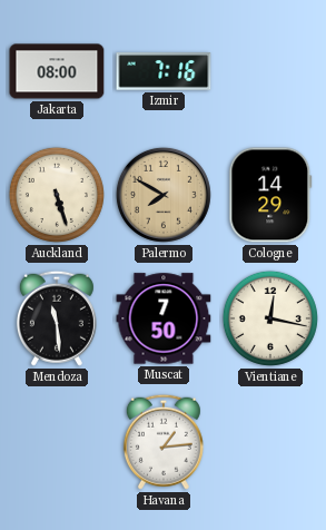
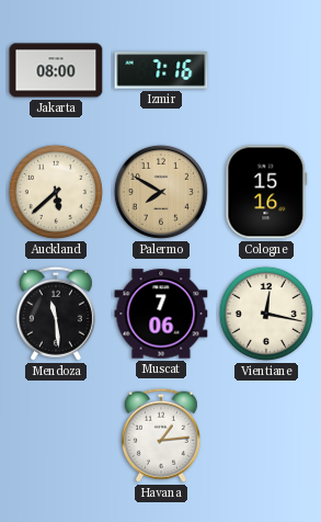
Auckland: 5:27 -> 5:38 (56, 192)
Cologne: 14:29 -> 15:16 (266, 192)
Muscat: 7:50 -> 7:06 (161, 314)
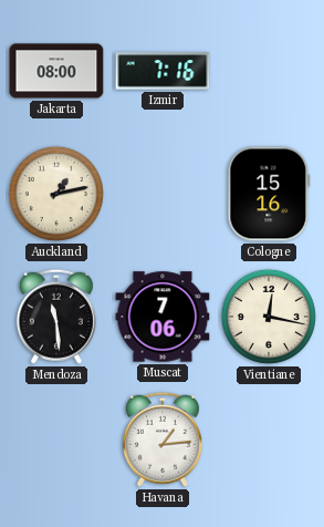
Auckland: 5:38 -> 1:13 (56, 194)
Palermo: 7:50 -> none (161, 192)
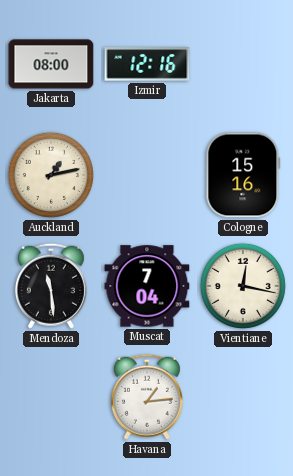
Izmir: 7:16 -> 12:16 (147, 64)
Muscat: 7:06 -> 7:04 (147, 286)
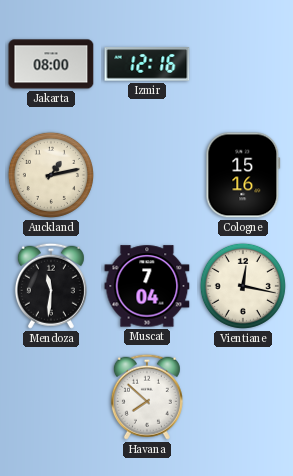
Mendoza: 11:29 -> 11:31 (51, 286)
Havana: 1:14 -> 7:52 (147, 397)
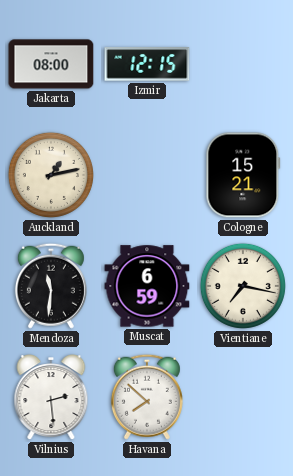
Izmir: 12:16 -> 12:15 (147, 64)
Cologne: 15:16 -> 15:21 (243, 175)
Muscat: 7:04 -> 6:59 (147, 286)
Vientiane: 12:17 -> 7:17 (243, 286)
Vilnius: none -> 2:29 (51, 398)
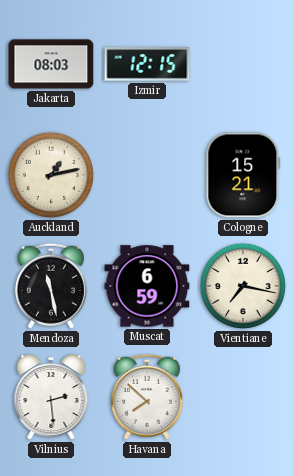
Jakarta: 08:00 -> 08:03 (51, 64)
Mendoza: 11:31 -> 11:28 (51, 286)
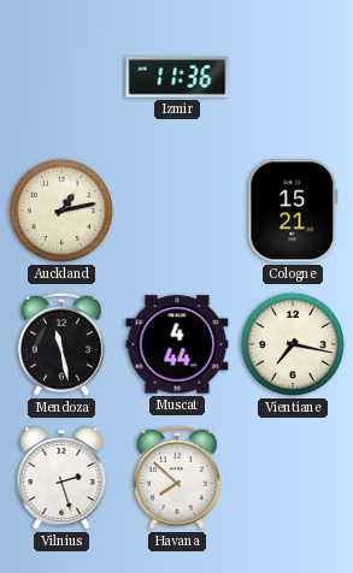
Jakarta: 08:03 -> none (51, 64)
Izmir: 12:15 -> 11:36 (177, 77)
Muscat: 6:59 -> 4:44 (177, 344)
Vilnius: 2:29 -> 2:27 (61, 479)
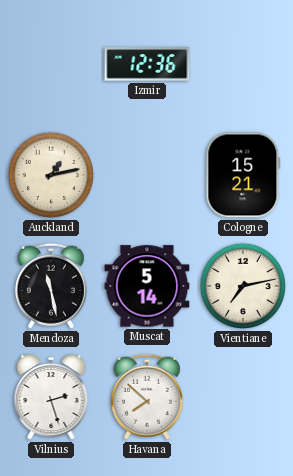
Izmir: 11:36 -> 12:36 (147, 64)
Muscat: 4:44 -> 5:14 (147, 286)
Vientiane: 7:17 -> 7:13 (243, 286)
